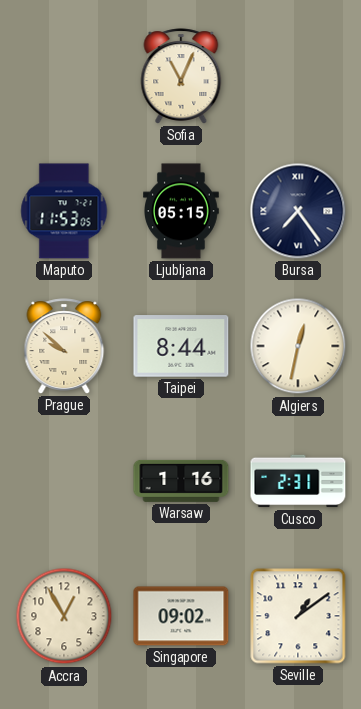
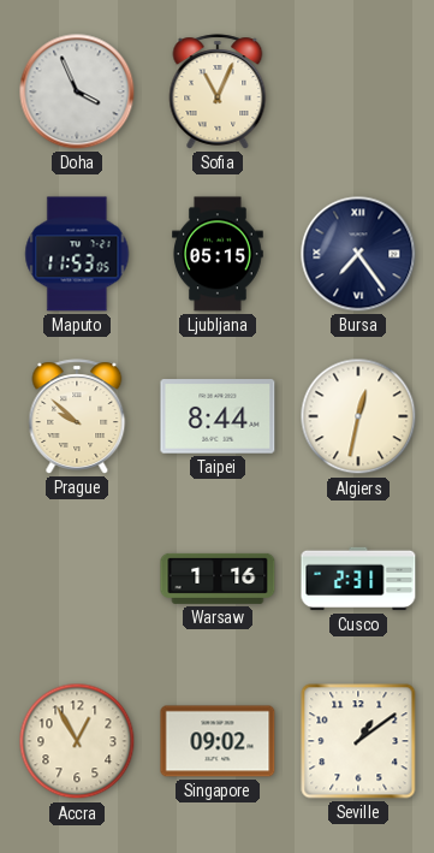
Doha: none -> 3:56 (77, 91)
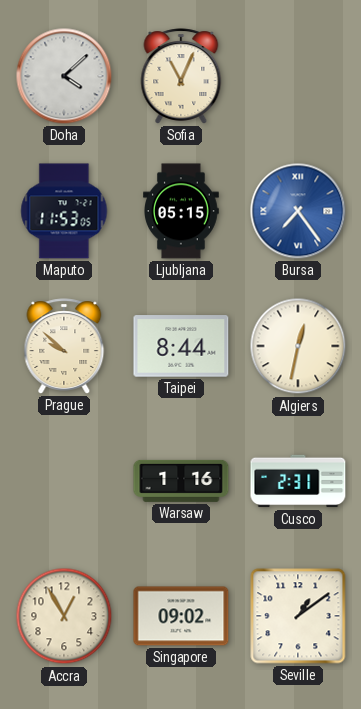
Doha: 3:56 -> 4:08 (64, 76)
Bursa dial: navy -> blue (298, 211)
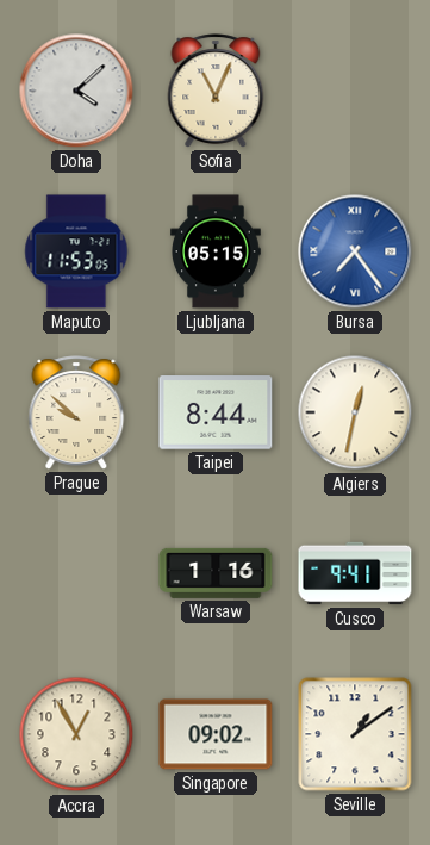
Cusco: 2:31 -> 9:41 (355, 573)
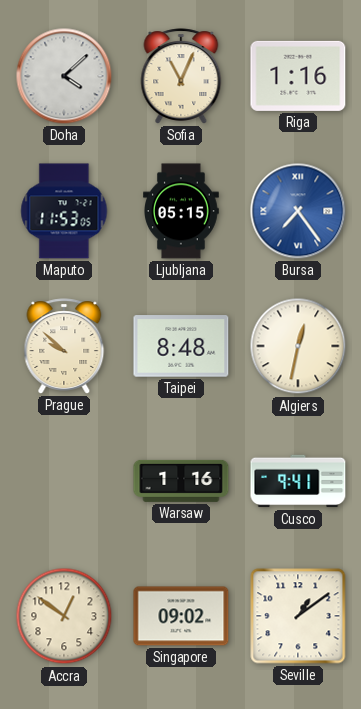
Riga: none -> 1:16 (298, 76)
Taipei: 8:44 -> 8:48 (181, 346)
Accra: 12:55 -> 12:51 (64, 616)
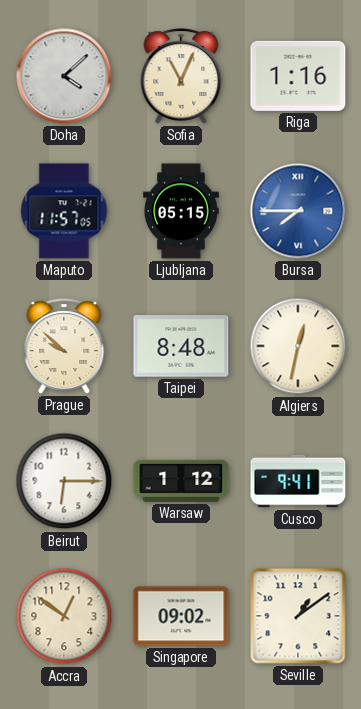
Maputo: 11:53 -> 11:57 (64, 211)
Bursa: 7:24 -> 7:45 (298, 211)
Beirut: none -> 6:15 (64, 481)
Warsaw: 1:16 -> 1:12 (181, 481)
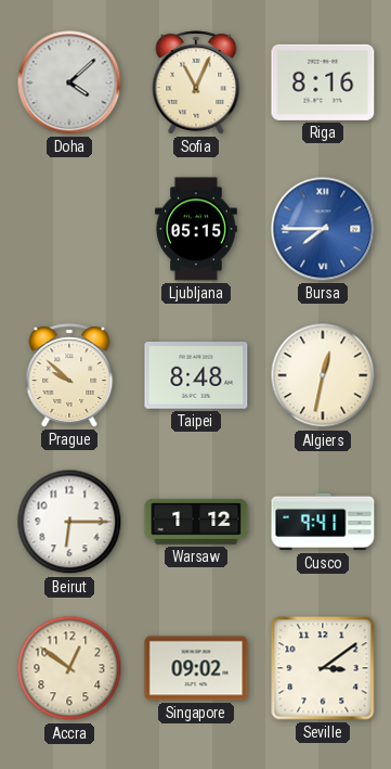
Riga: 1:16 -> 8:16 (323, 82)
Maputo: 11:57 -> none (64, 211)
Seville: 1:09 -> 3:09 (323, 668)
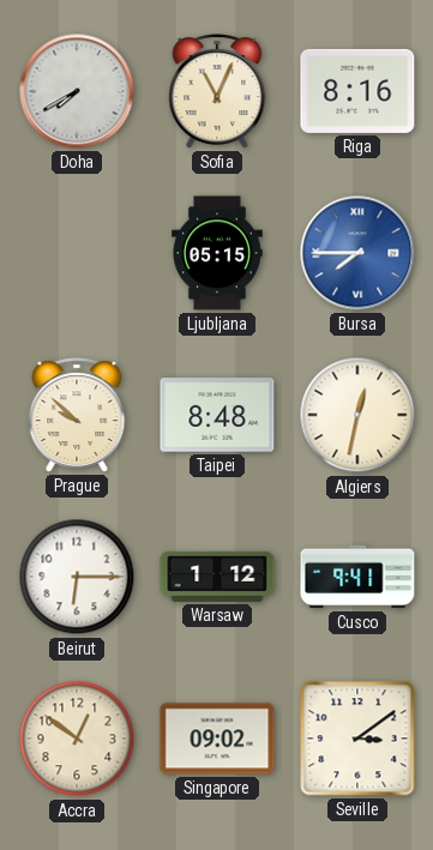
Doha: 4:08 -> 7:40 (77, 91)
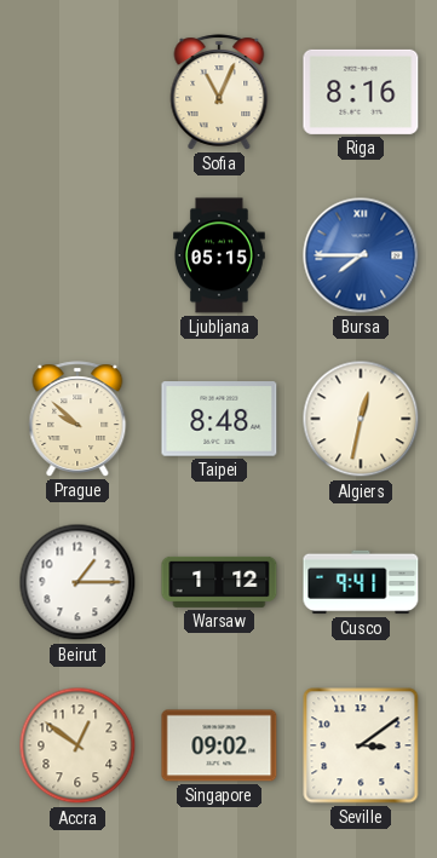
Doha: 7:40 -> none (77, 91)
Beirut: 6:15 -> 1:15 (77, 582)
